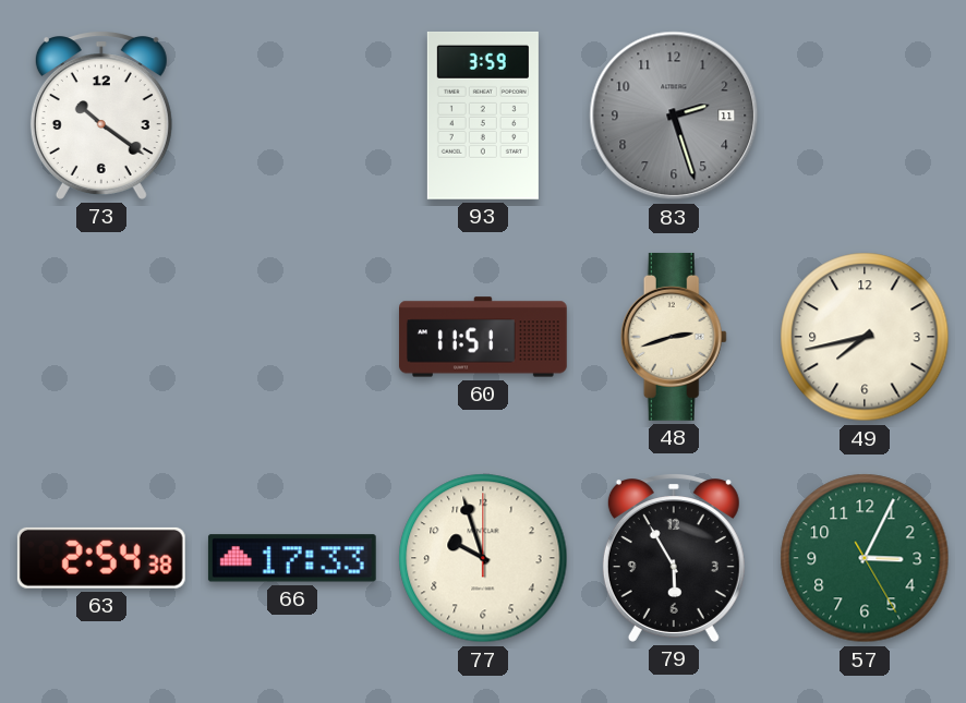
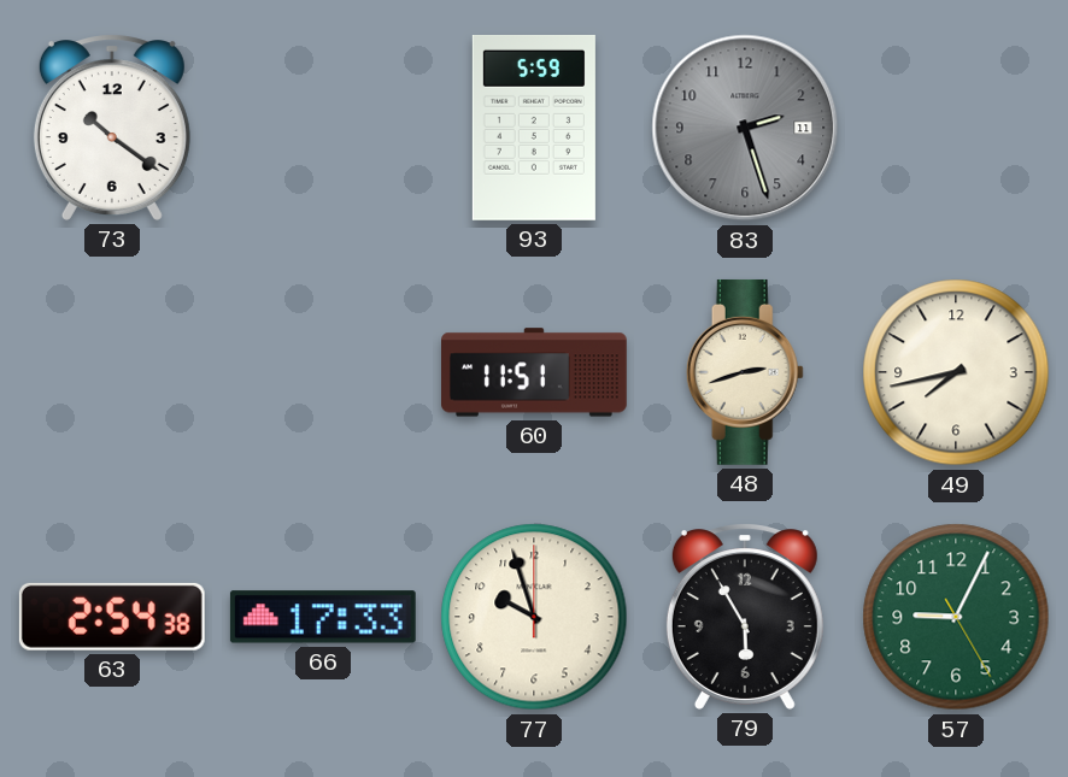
93: 3:59 -> 5:59 (534, 128)
57: 3:04 -> 9:04 (956, 617)
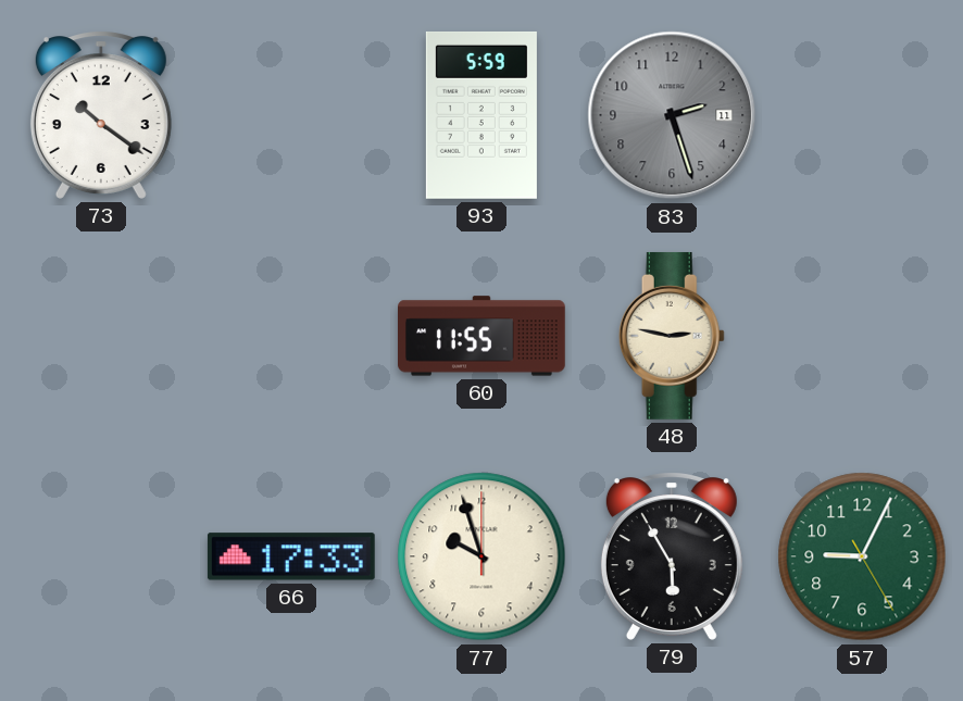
60: 11:51 -> 11:55 (483, 336)
48: 2:42 -> 2:47 (672, 336)
49: 7:43 -> none (956, 372)
63: 2:54 -> none (112, 617)
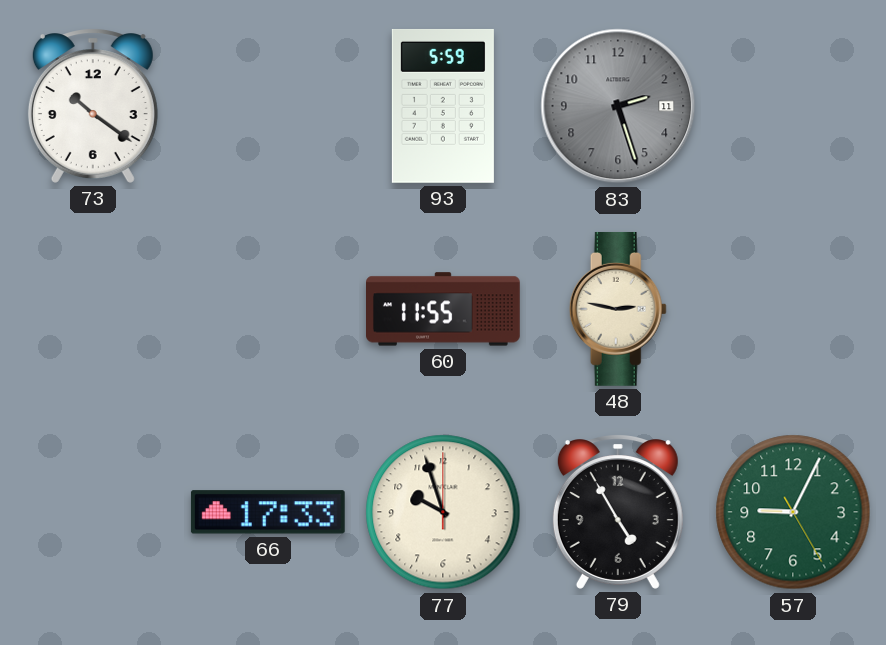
79: 5:55 -> 4:55 (618, 512)
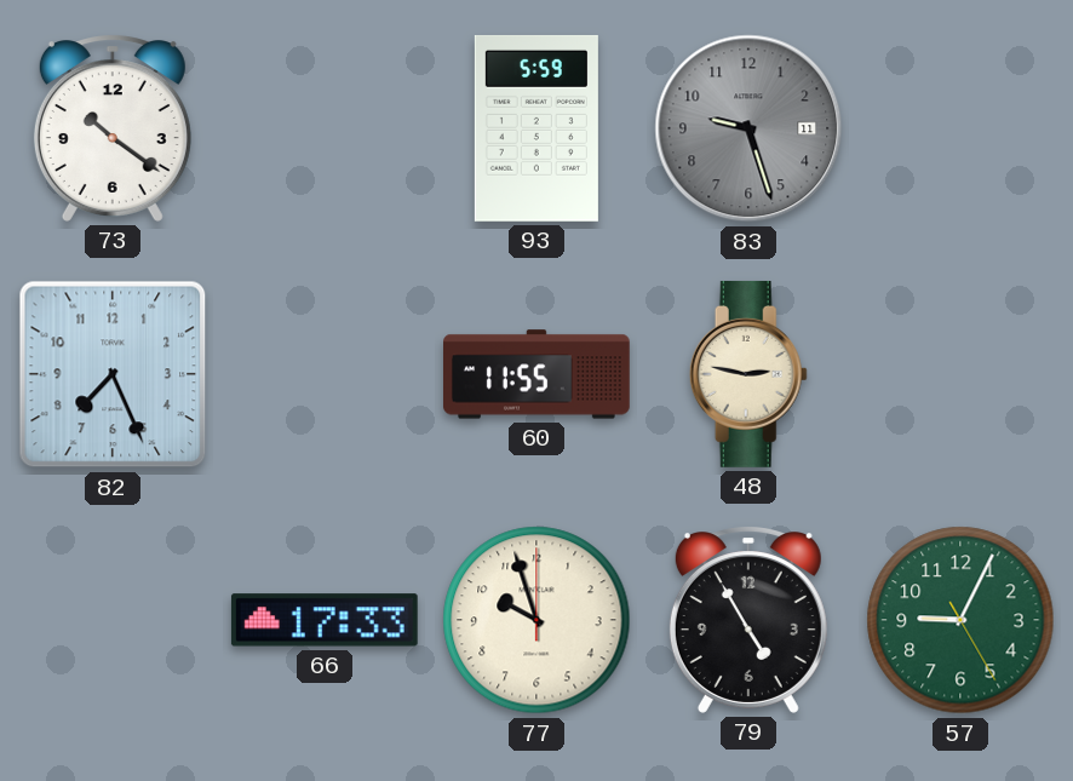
83: 2:27 -> 9:27 (748, 128)
82: none -> 7:26 (113, 374)
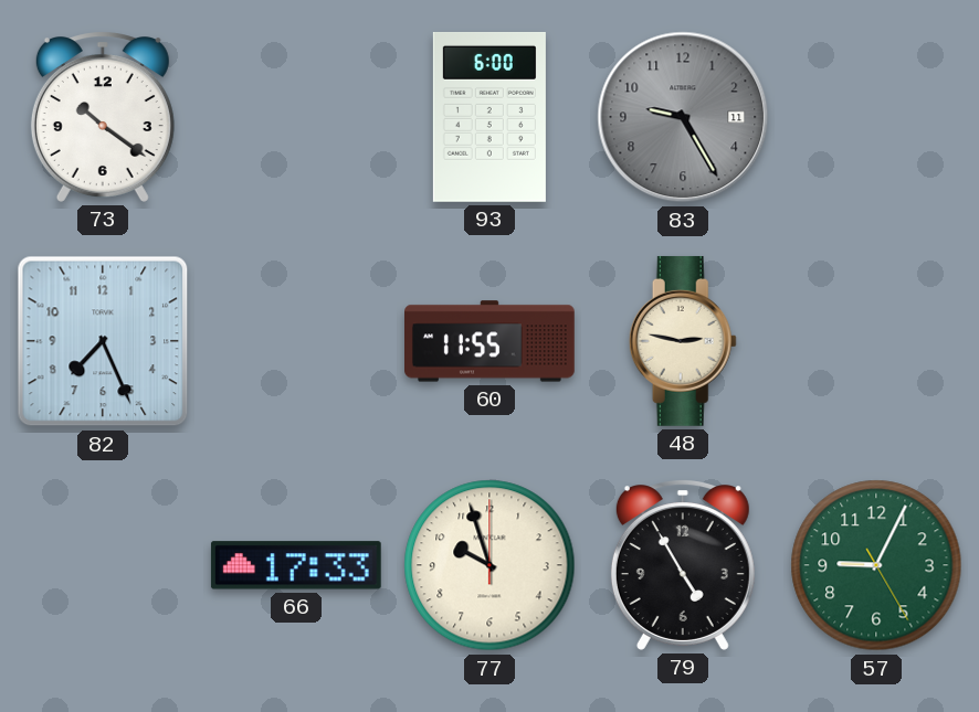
93: 5:59 -> 6:00 (490, 117)
83: 9:27 -> 9:25 (683, 117)
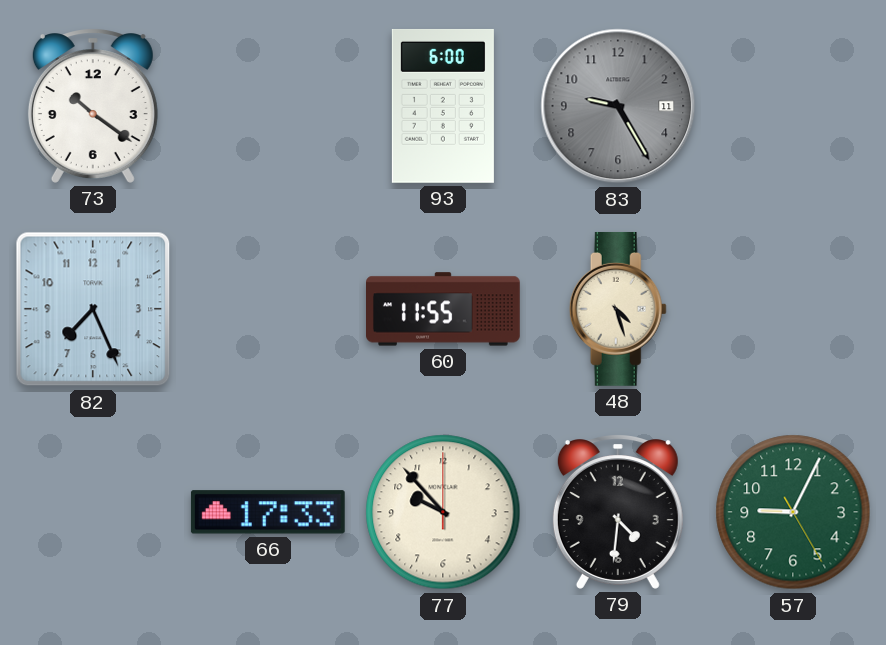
48: 2:47 -> 4:27 (618, 309)
77: 9:57 -> 9:53 (443, 512)
79: 4:55 -> 4:31 (618, 512)
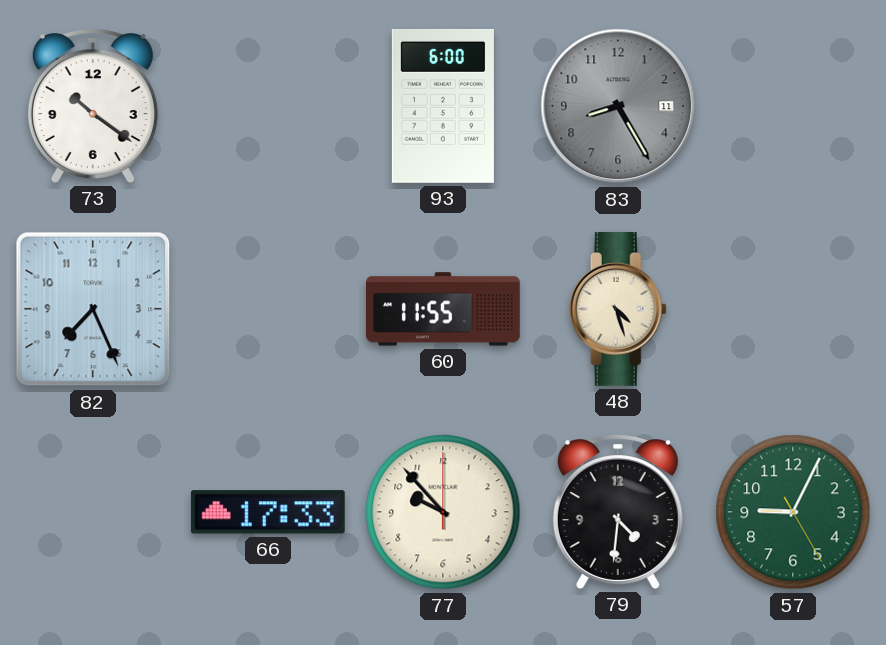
83: 9:25 -> 8:25 (618, 106)
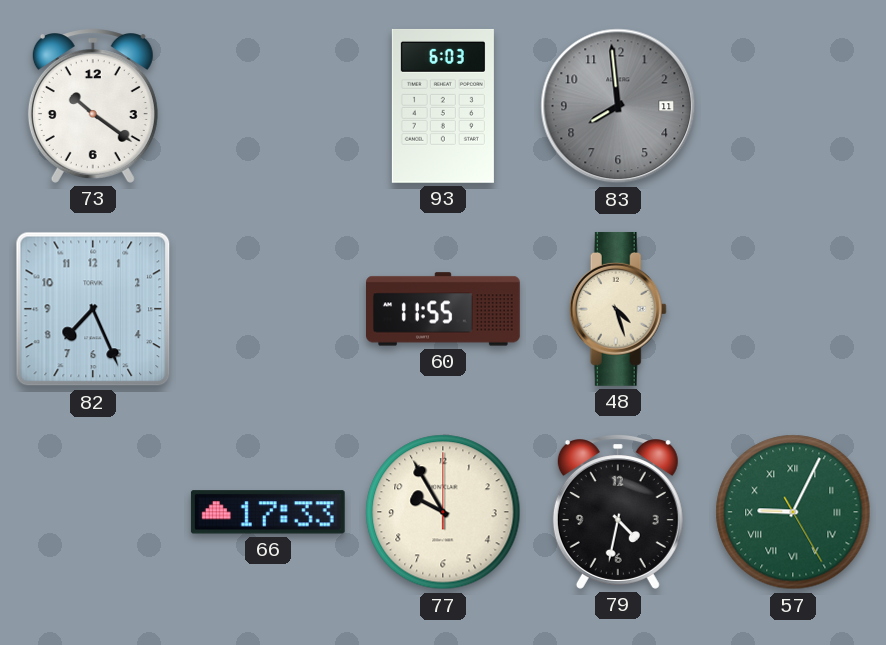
93: 6:00 -> 6:03 (443, 106)
83: 8:25 -> 7:59 (618, 106)
77: 9:53 -> 9:55 (443, 512)
79: 4:31 -> 4:32 (618, 512)
57 numerals: Arabic -> Roman (793, 512)
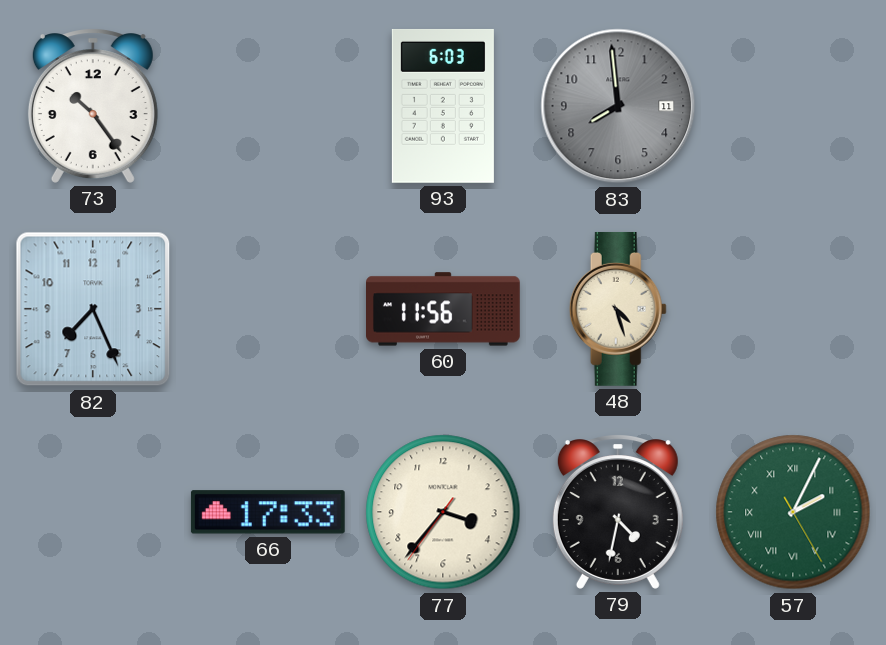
73: 10:21 -> 10:24 (93, 106)
60: 11:55 -> 11:56 (444, 309)
77: 9:55 -> 3:36 (443, 512)
57: 9:04 -> 2:04 (793, 512)
